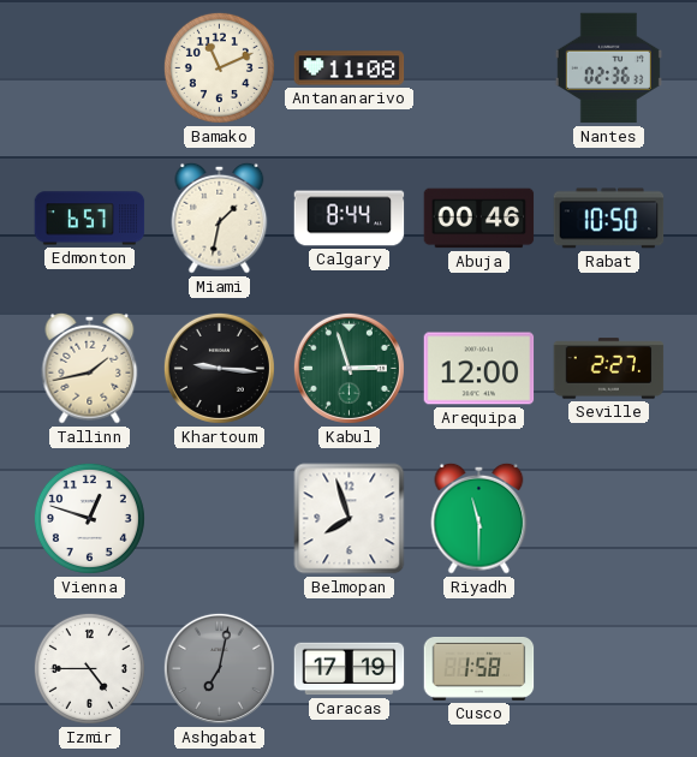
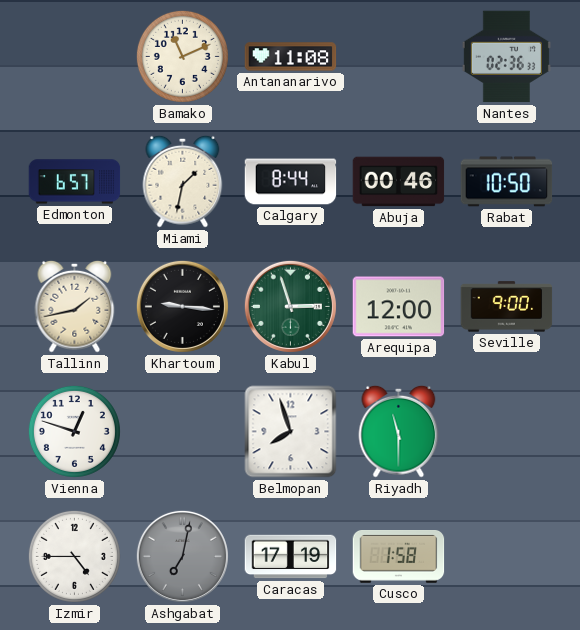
Seville: 2:27 -> 9:00 (507, 307)
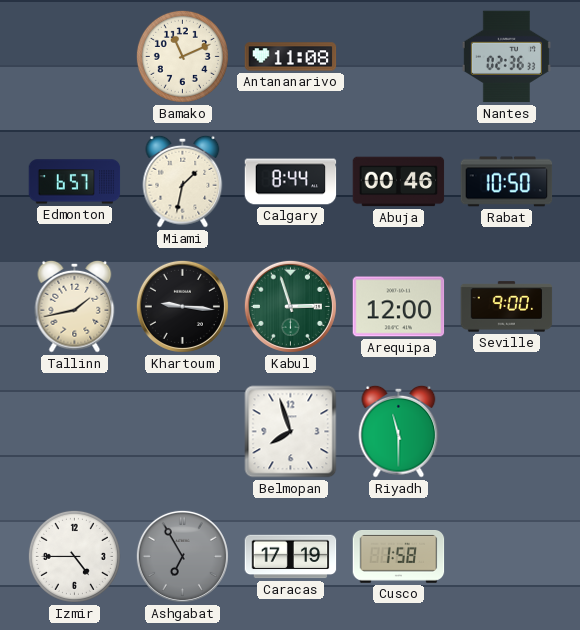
Vienna: 12:48 -> none (74, 431)
Ashgabat: 7:02 -> 6:55 (182, 556)
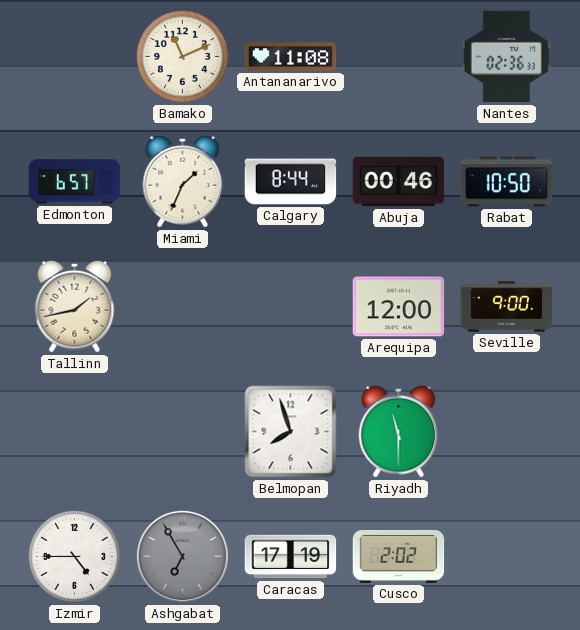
Miami: 1:32 -> 1:34 (183, 181)
Khartoum: 9:16 -> none (182, 306)
Kabul: 2:57 -> none (290, 306)
Cusco: 1:58 -> 2:02 (399, 557)
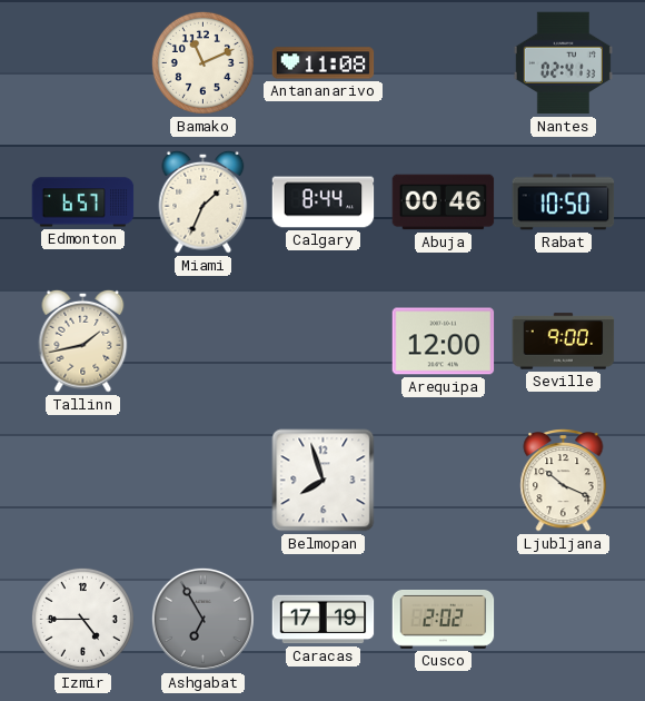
Nantes: 02:36 -> 02:41 (563, 63)
Riyadh: 11:30 -> none (399, 431)
Ljubljana: none -> 10:19 (564, 481)
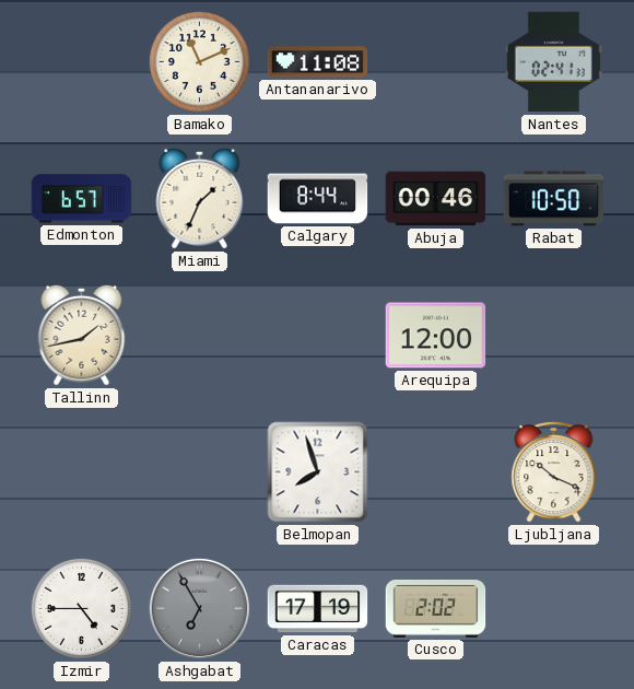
Seville: 9:00 -> none (564, 342)
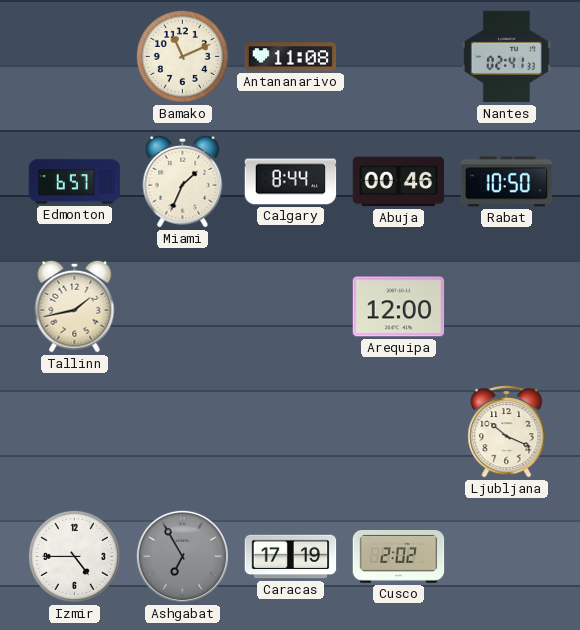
Belmopan: 7:57 -> none (318, 472)
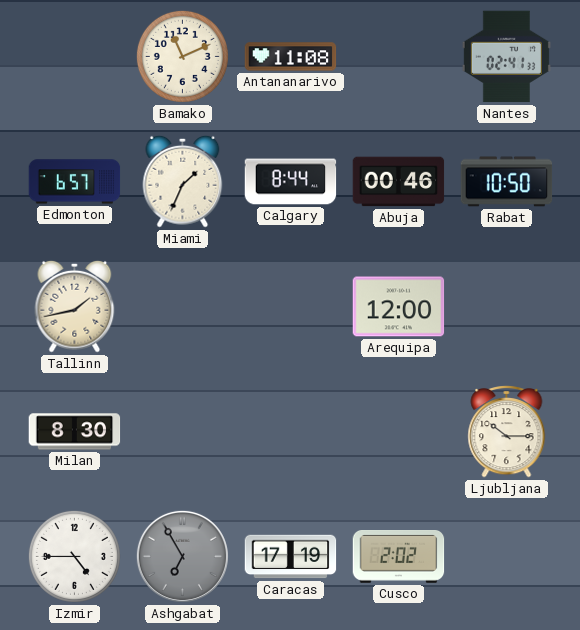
Milan: none -> 8:30 (75, 432)
Ljubljana: 10:19 -> 10:15 (507, 432)
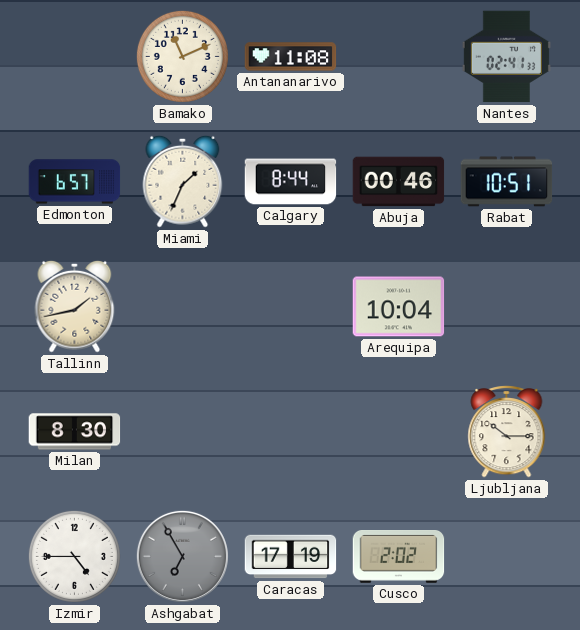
Rabat: 10:50 -> 10:51 (507, 182)
Arequipa: 12:00 -> 10:04 (399, 307)
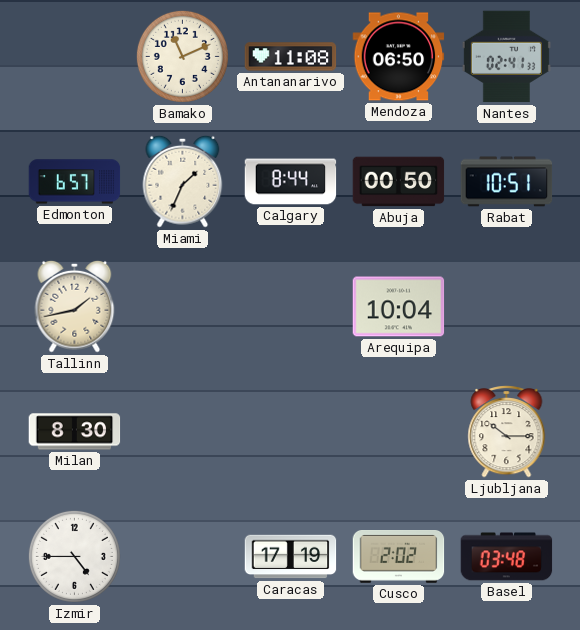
Mendoza: none -> 06:50 (399, 57)
Abuja: 00:46 -> 00:50 (399, 182)
Ashgabat: 6:55 -> none (182, 556)
Basel: none -> 03:48 (507, 557)
